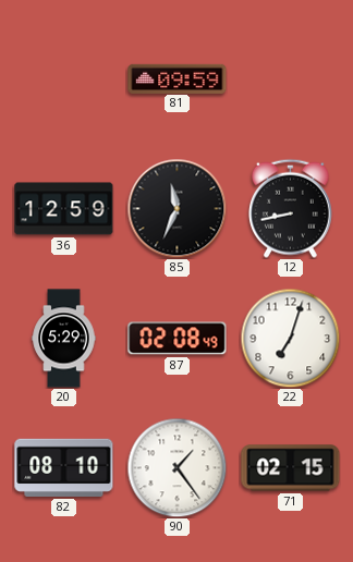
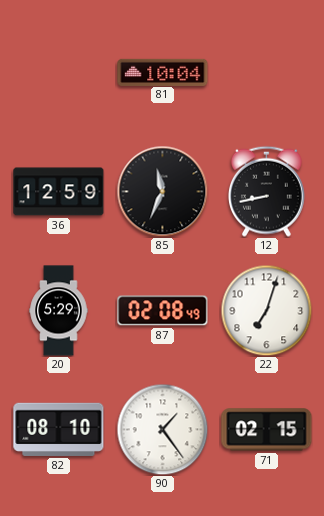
81: 09:59 -> 10:04 (163, 72)
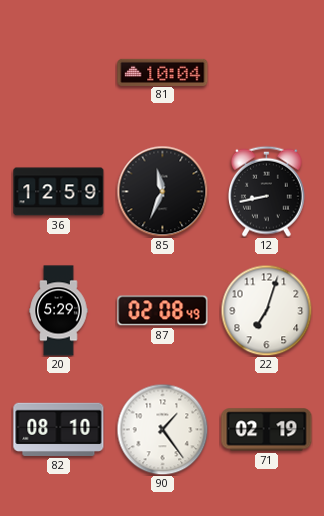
71: 02:15 -> 02:19 (267, 430)
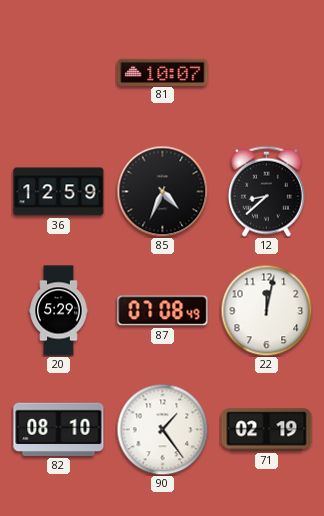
81: 10:04 -> 10:07 (163, 72)
85: 11:34 -> 4:34 (162, 191)
12: 8:43 -> 8:38 (266, 191)
87: 02:08 -> 07:08 (163, 311)
22: 7:03 -> 12:02 (266, 310)
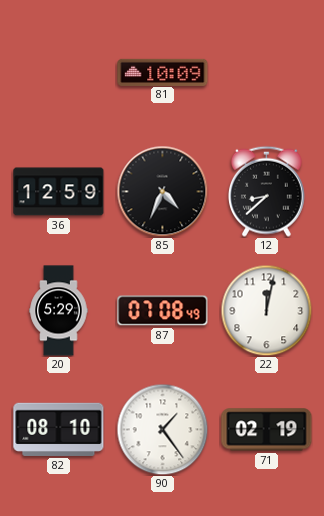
81: 10:07 -> 10:09 (163, 72)
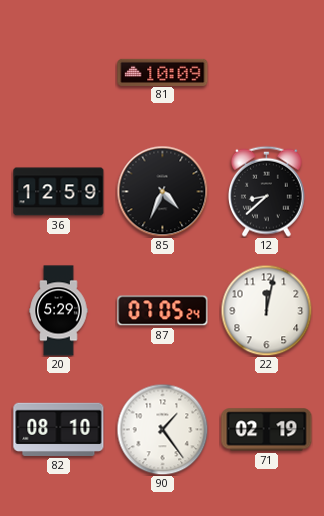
87: 07:08 -> 07:05 (163, 311)
